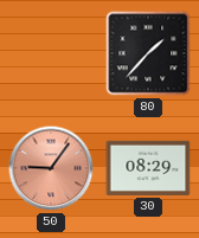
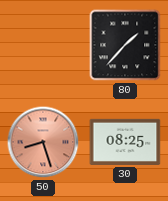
50: 9:06 -> 8:27 (43, 142)
30: 08:29 -> 08:25 (125, 142)
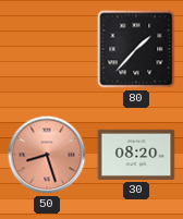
30: 08:25 -> 08:20 (136, 155)
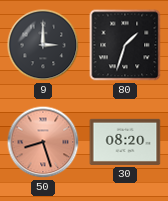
9: none -> 3:00 (43, 45)
80: 1:37 -> 1:33 (125, 45)
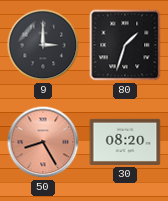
50: 8:27 -> 8:25 (43, 142)
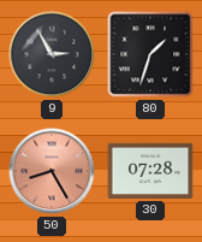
9: 3:00 -> 2:55 (52, 54)
30: 08:20 -> 07:28 (150, 171)
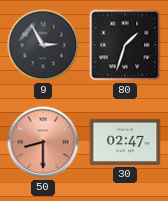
50: 8:25 -> 8:30 (43, 142)
30: 07:28 -> 02:47 (125, 142)
